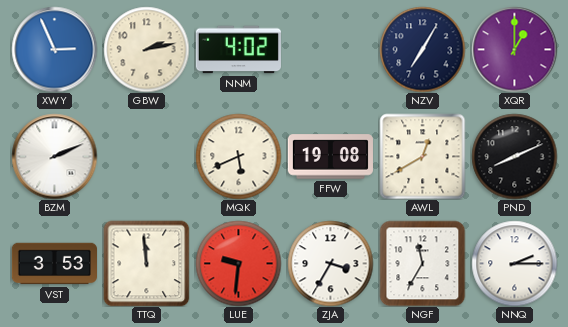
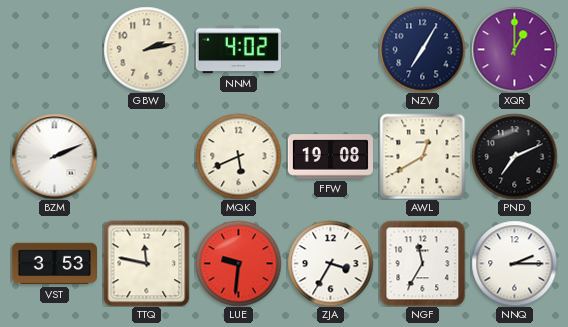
XWY: 2:56 -> none (54, 49)
PND: 8:11 -> 7:11 (514, 156)
TTQ: 11:59 -> 11:47 (146, 263)
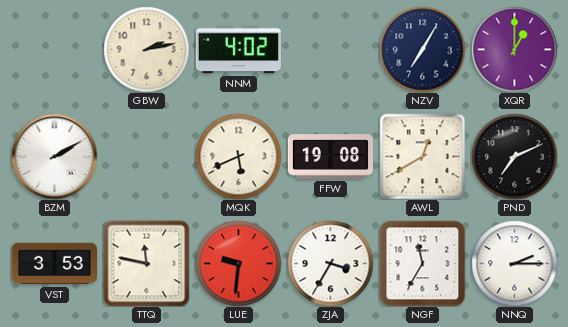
BZM: 2:11 -> 2:10 (54, 156)
